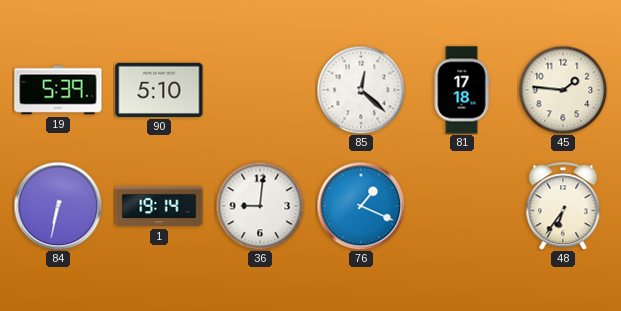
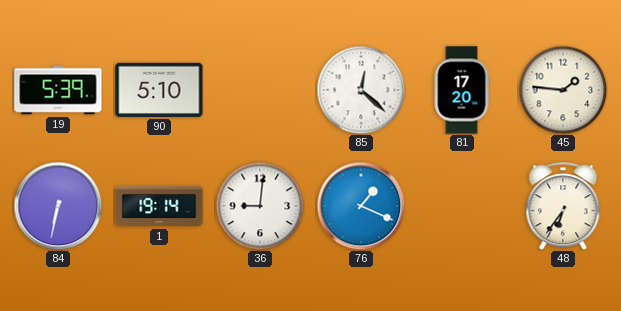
81: 17:18 -> 17:20 (462, 90)
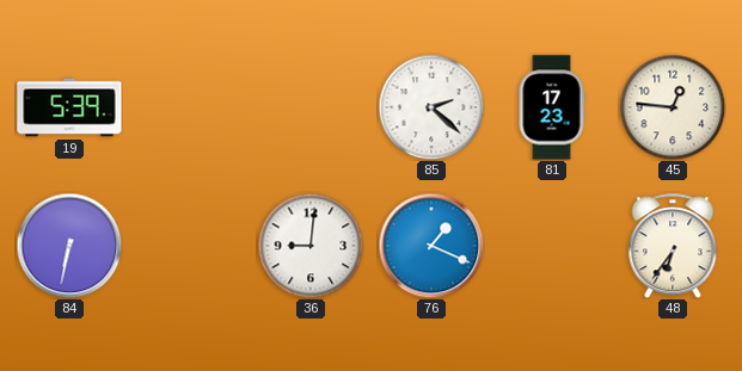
90: 5:10 -> none (159, 90)
85: 12:22 -> 2:22 (431, 107)
81: 17:20 -> 17:23 (552, 107)
45: 1:46 -> 12:46 (673, 107)
1: 19:14 -> none (159, 206)
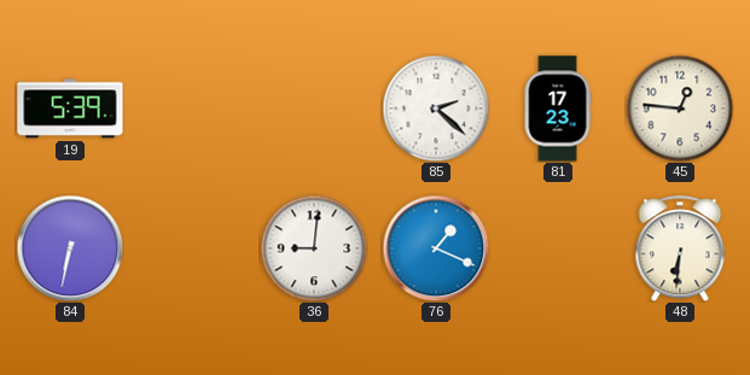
48: 6:36 -> 6:31 (680, 248)
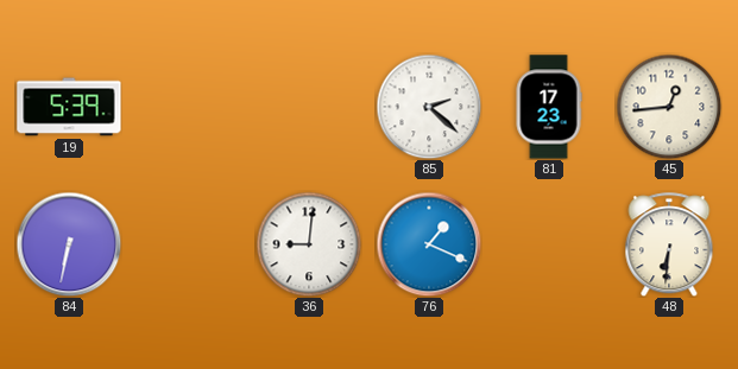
45: 12:46 -> 12:44 (669, 107)
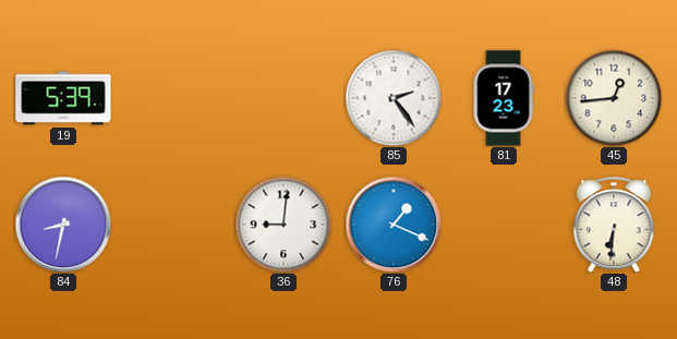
85: 2:22 -> 2:24 (394, 98)
84: 6:32 -> 8:32 (63, 225)
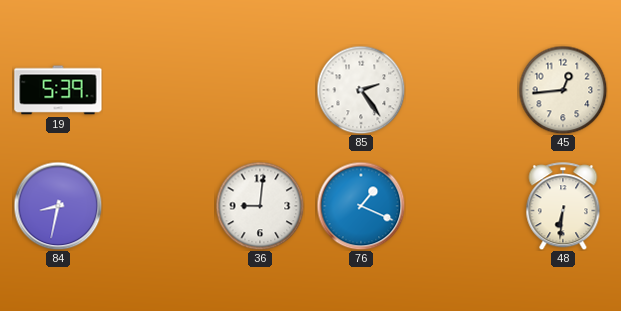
81: 17:23 -> none (504, 98)
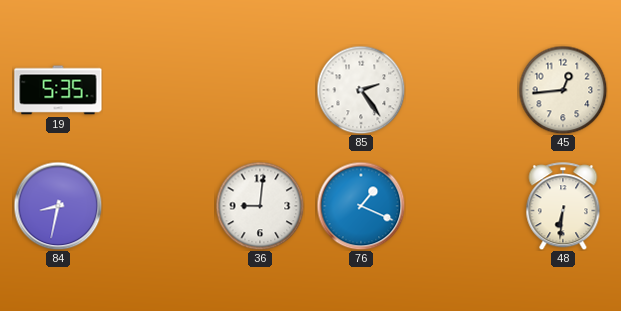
19: 5:39 -> 5:35 (58, 90)
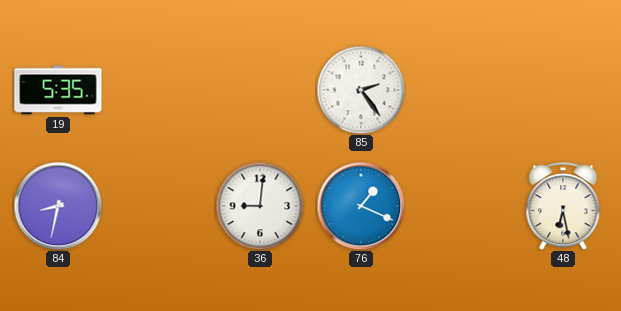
45: 12:44 -> none (563, 90)
48: 6:31 -> 6:28 (563, 206)
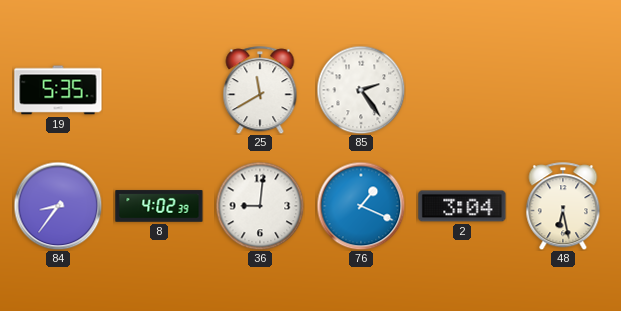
25: none -> 11:40 (260, 90)
84: 8:32 -> 8:36 (58, 206)
8: none -> 4:02 (159, 206)
2: none -> 3:04 (462, 206)
